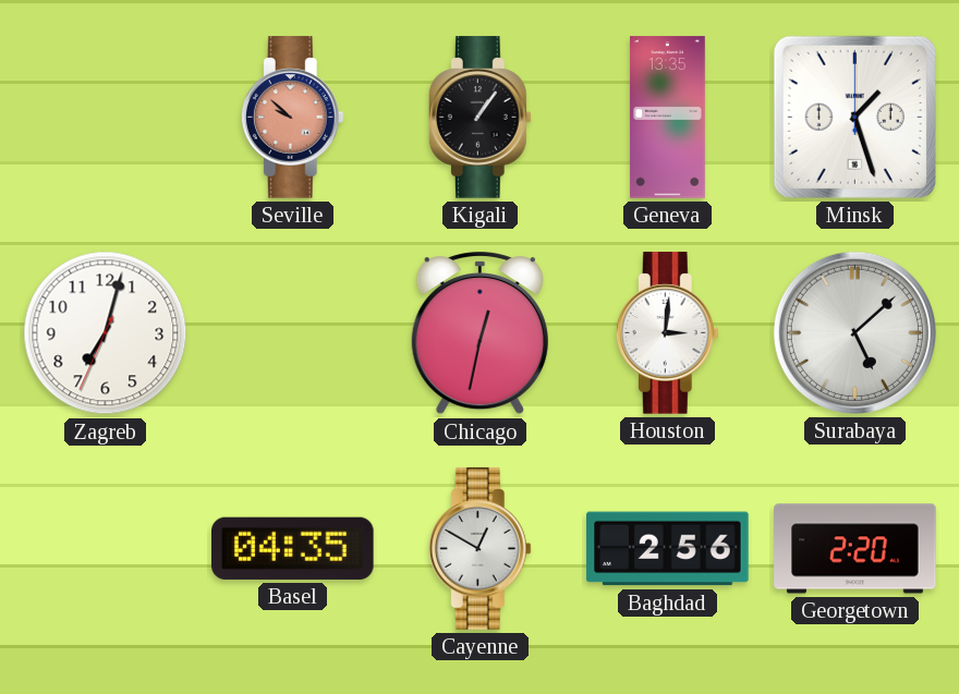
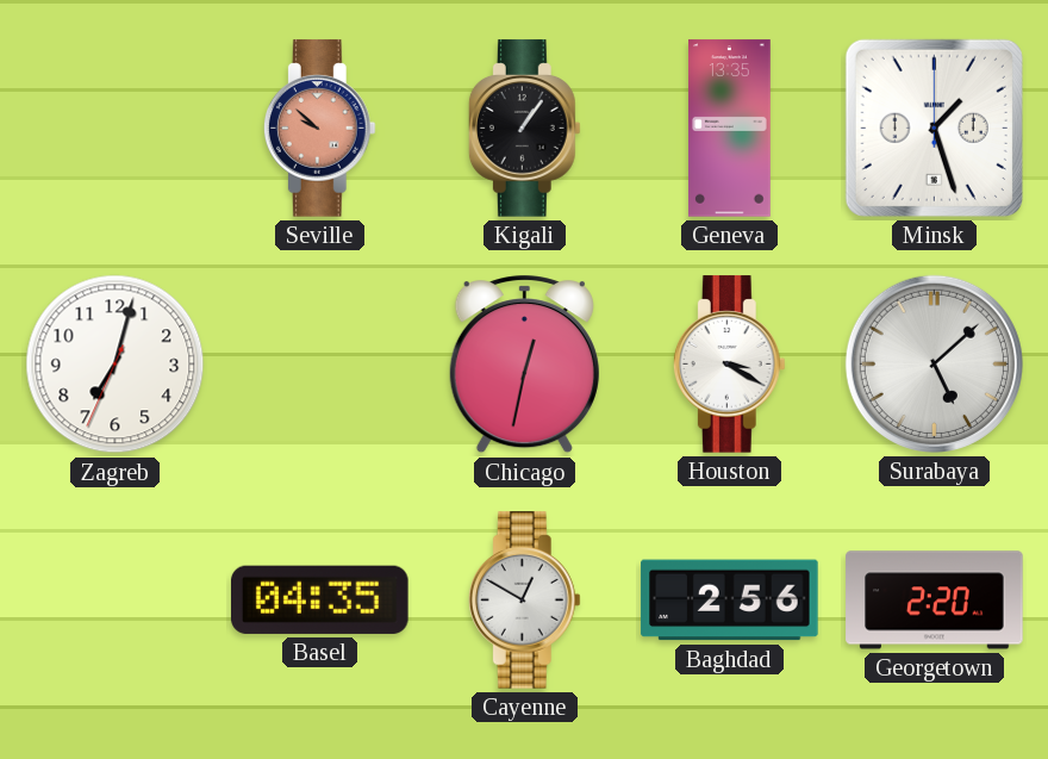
Houston: 3:01 -> 3:20 (729, 365)
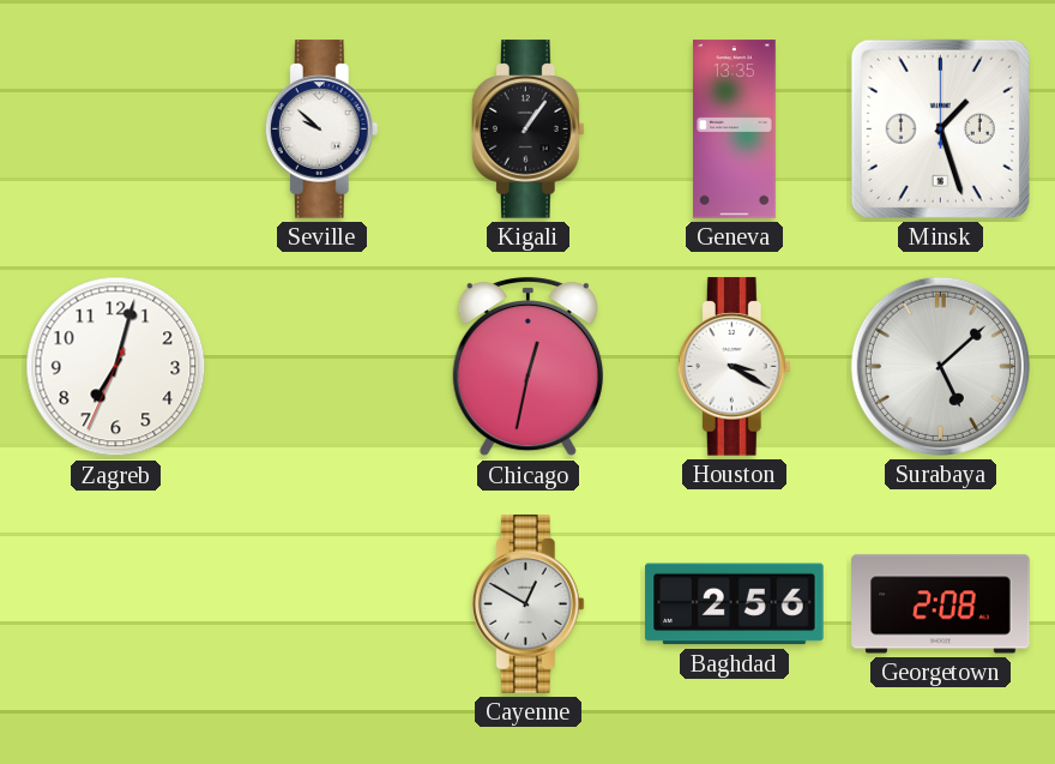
Seville dial: salmon -> white (321, 130)
Basel: 04:35 -> none (320, 599)
Georgetown: 2:20 -> 2:08 (941, 604)
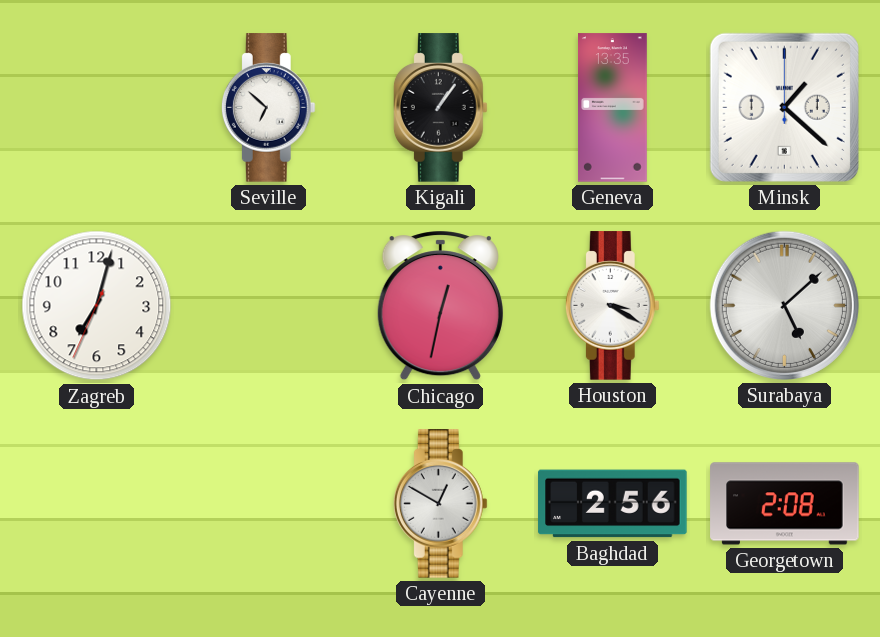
Seville: 9:52 -> 6:52 (268, 108)
Minsk: 1:27 -> 1:22 (784, 107)
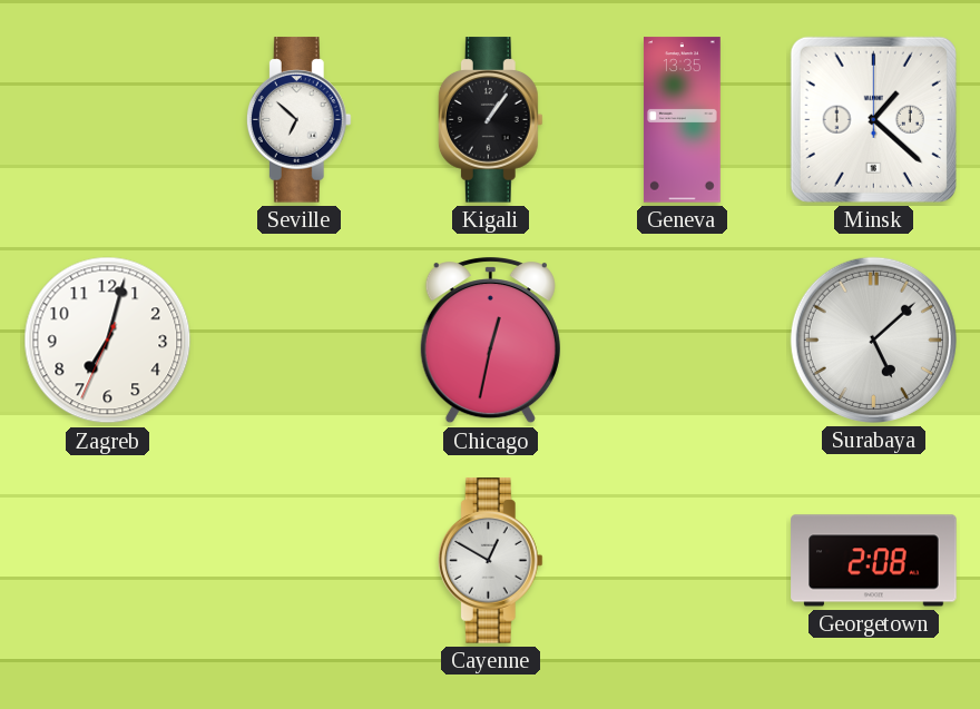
Houston: 3:20 -> none (612, 306)
Baghdad: 2:56 -> none (613, 504)
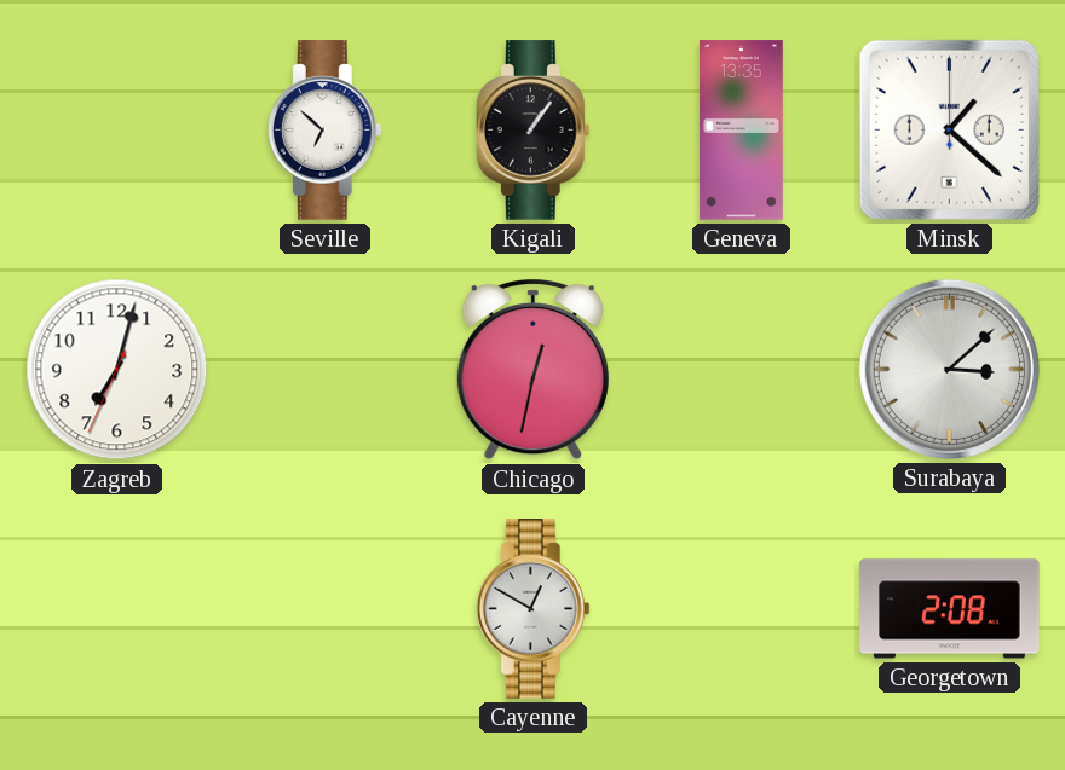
Surabaya: 5:08 -> 3:08 (949, 369)
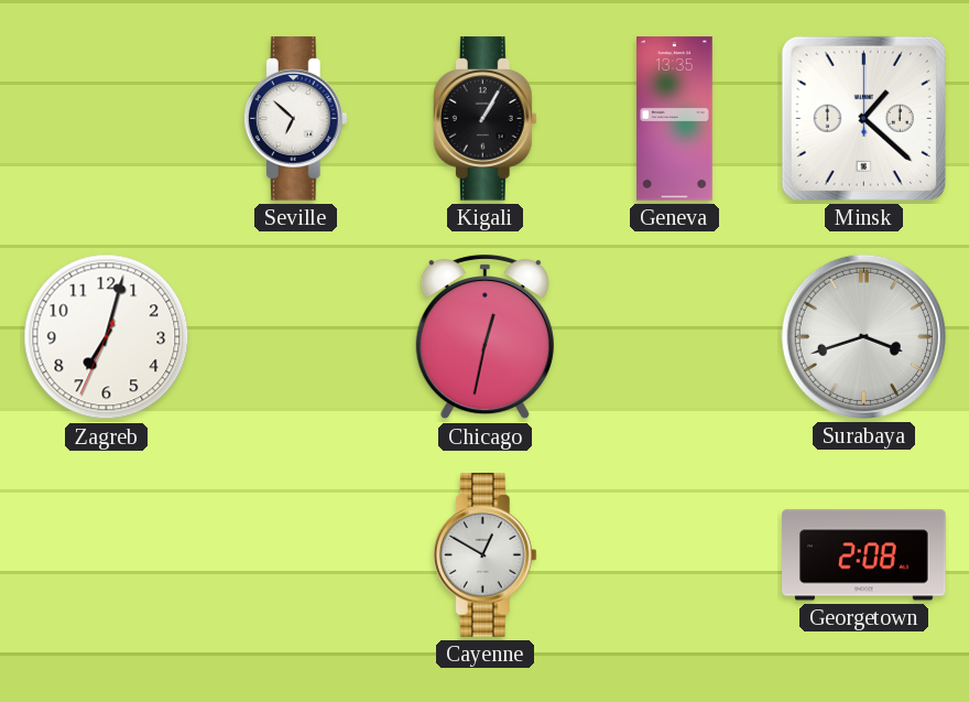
Kigali: 1:06 -> 1:05 (484, 119)
Surabaya: 3:08 -> 3:42 (863, 336)
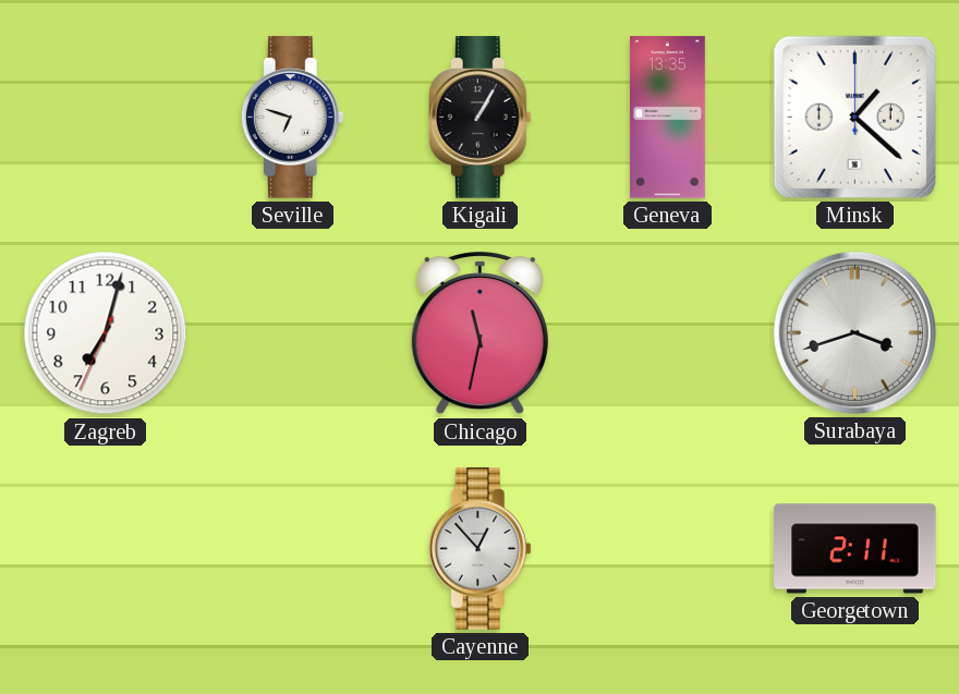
Seville: 6:52 -> 6:48 (292, 118)
Chicago: 12:32 -> 11:32 (479, 333)
Cayenne: 12:50 -> 12:53 (479, 549)
Georgetown: 2:08 -> 2:11 (855, 549)
